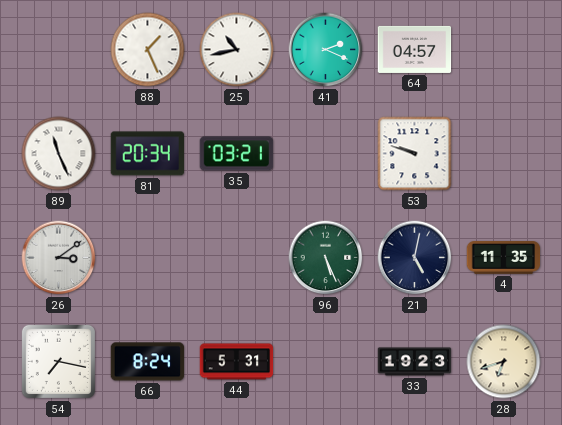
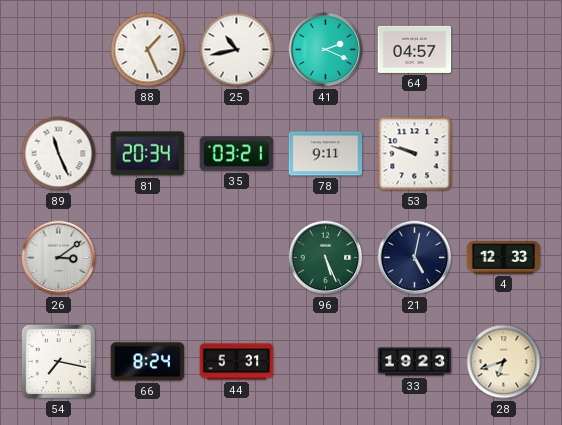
78: none -> 9:11 (326, 154)
4: 11:35 -> 12:33 (504, 258)
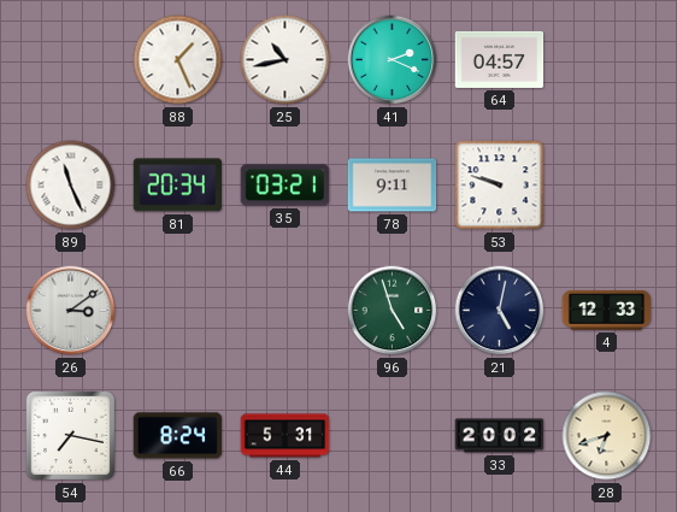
96: 5:26 -> 4:57 (393, 311)
33: 19:23 -> 20:02 (500, 436)
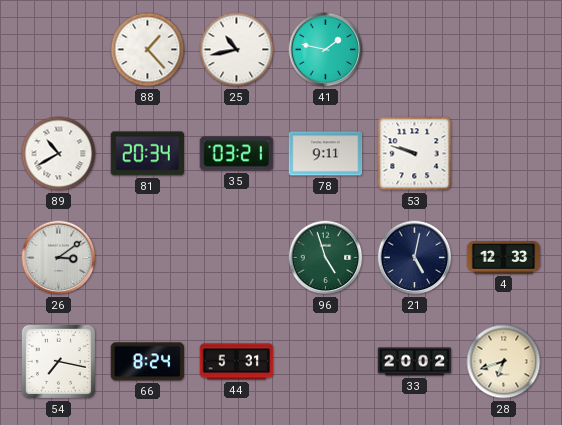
88: 1:26 -> 1:23 (148, 50)
41: 2:19 -> 1:47 (326, 50)
64: 04:57 -> none (500, 59)
89: 11:26 -> 10:40 (59, 154)
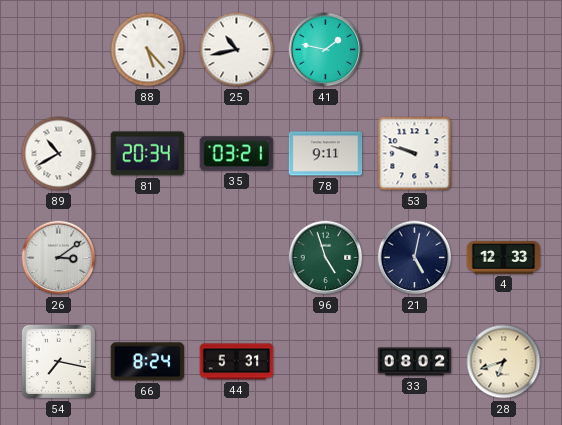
88: 1:23 -> 5:23 (148, 50)
33: 20:02 -> 08:02 (415, 362)
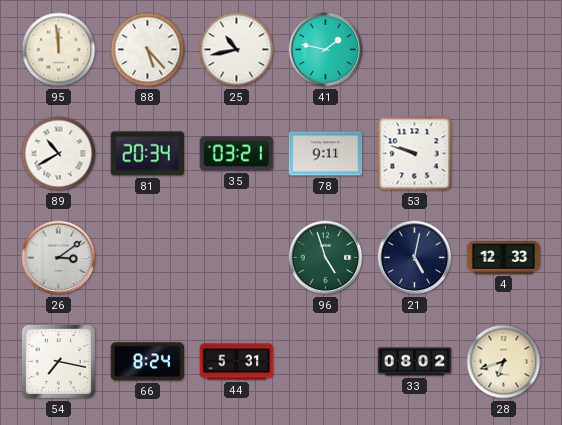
95: none -> 11:59 (59, 50)
